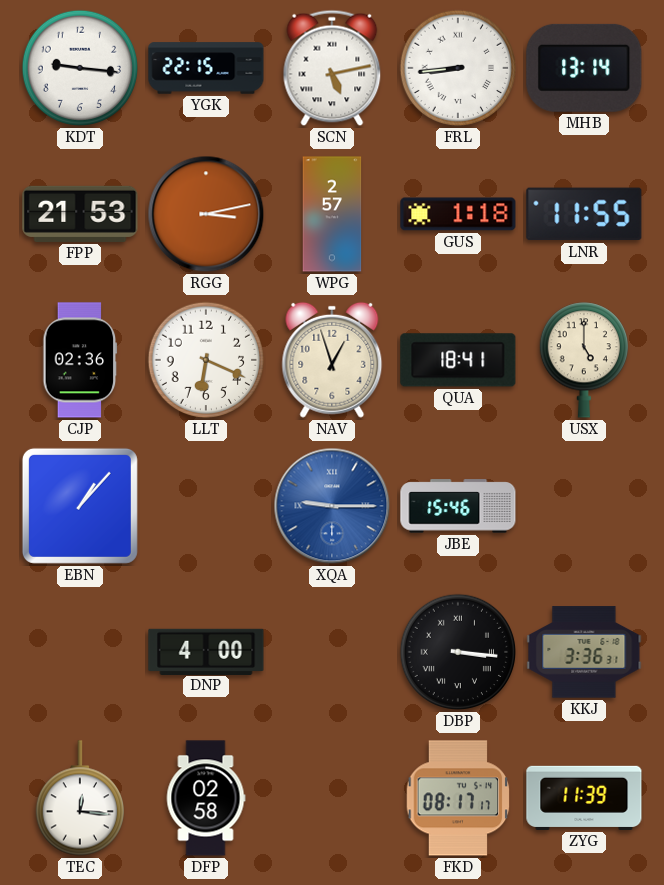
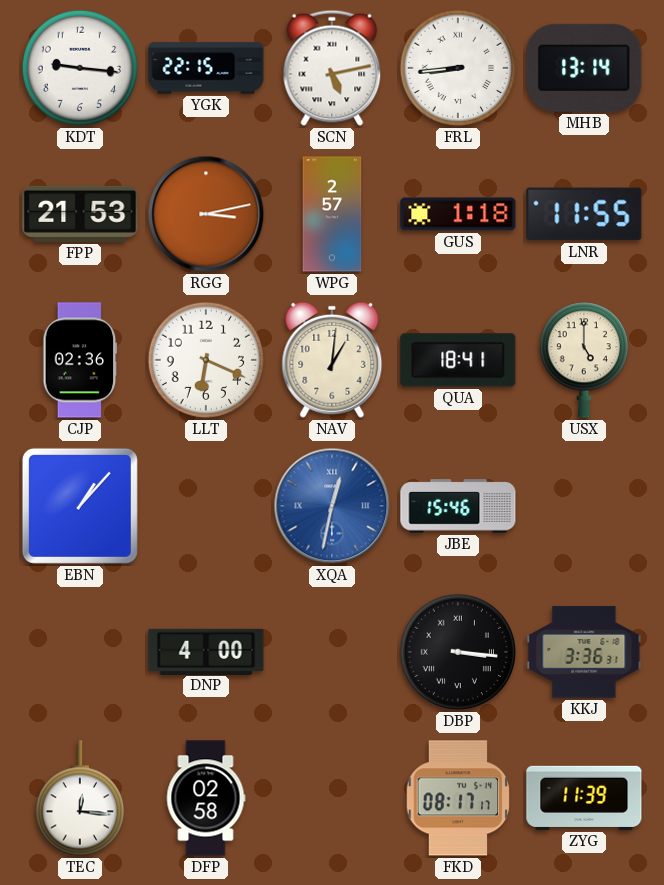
NAV: 12:57 -> 1:01 (332, 360)
XQA: 9:15 -> 12:32 (332, 506)
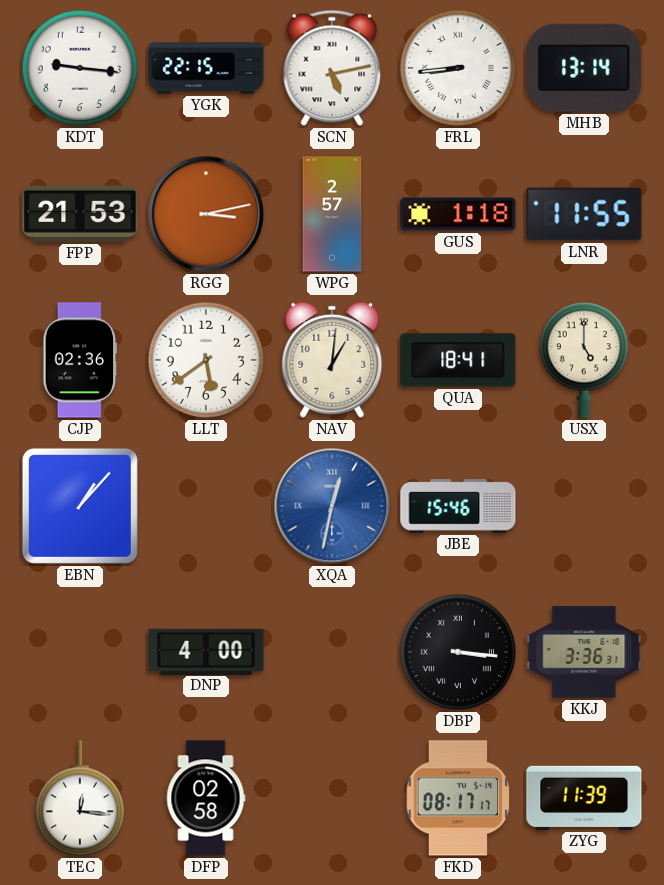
LLT: 6:19 -> 5:39 (206, 360)
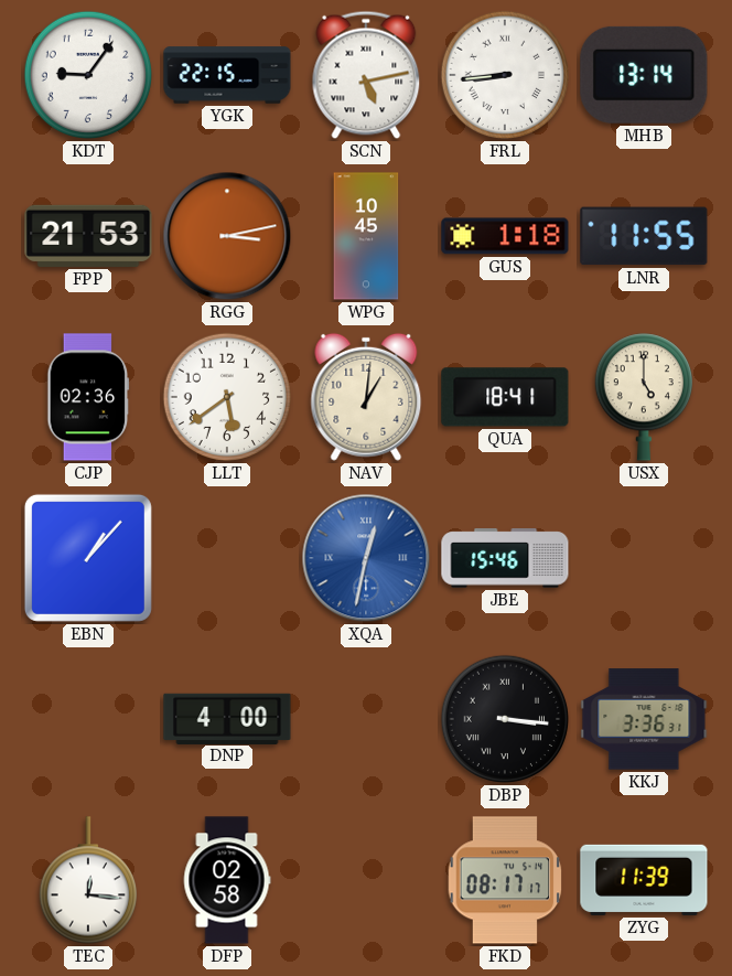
KDT: 9:16 -> 9:06 (88, 75)
WPG: 2:57 -> 10:45 (366, 236)
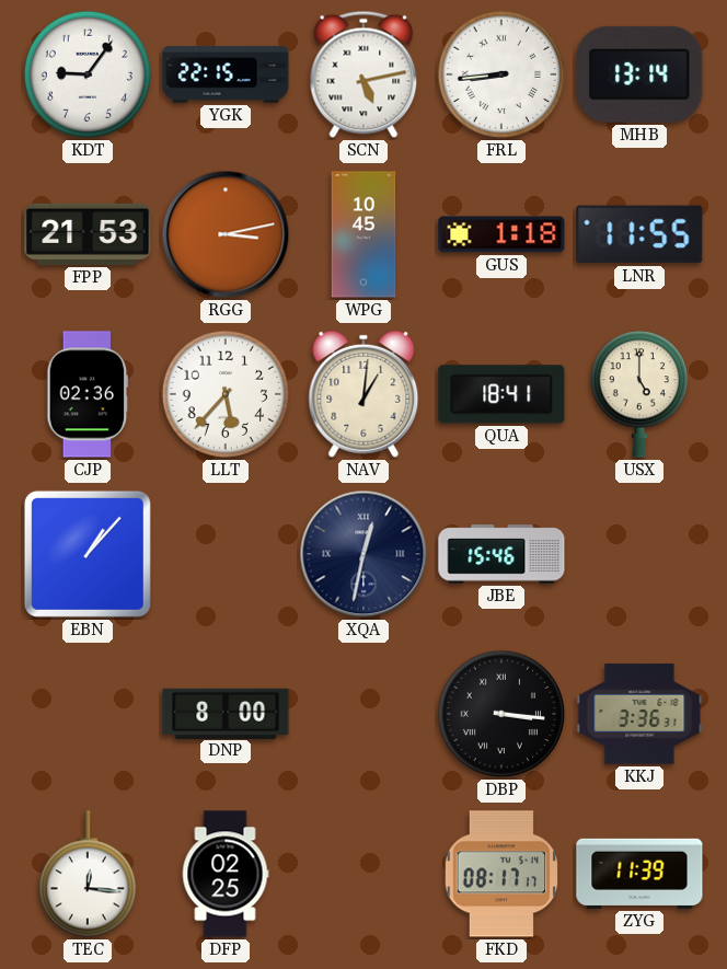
LLT: 5:39 -> 5:37 (226, 394)
XQA dial: blue -> navy (363, 554)
DNP: 4:00 -> 8:00 (226, 713)
DFP: 02:58 -> 02:25 (226, 874)
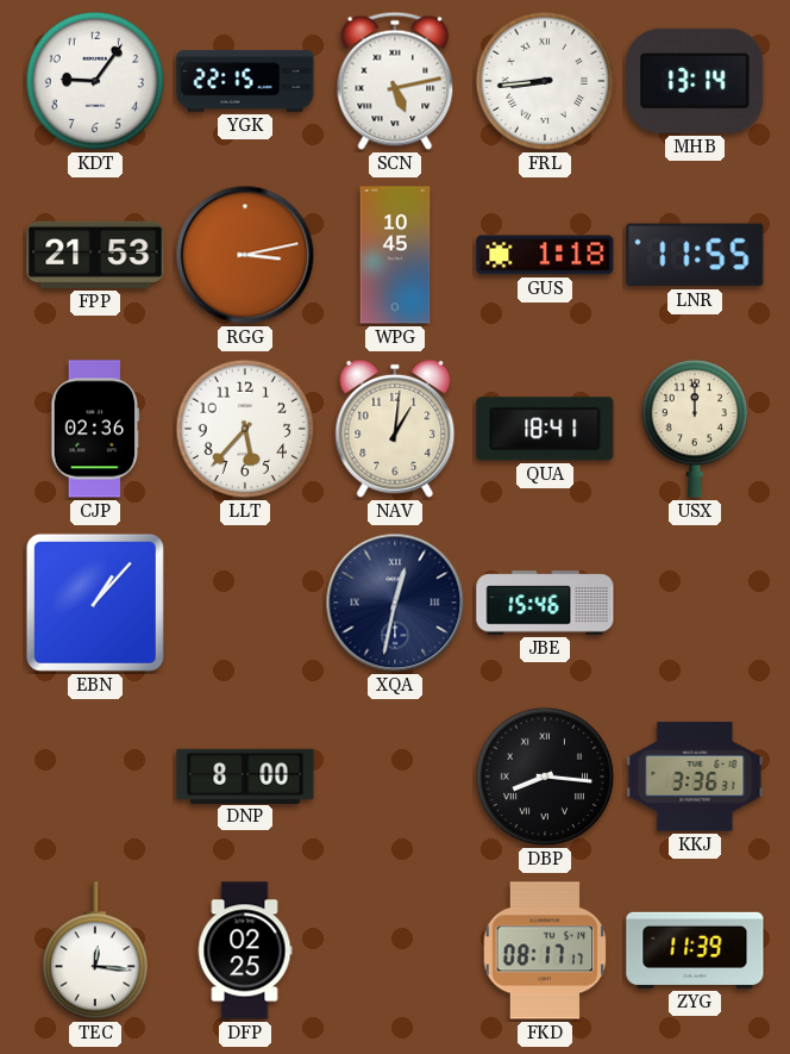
USX: 5:00 -> 12:00 (694, 429)
DBP: 3:16 -> 8:16 (545, 777)
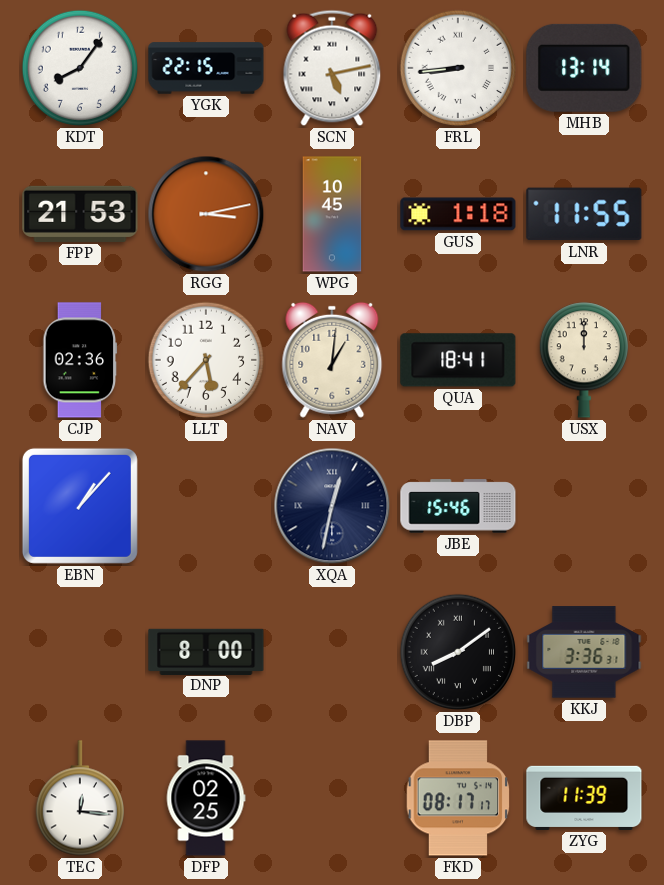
KDT: 9:06 -> 8:06 (80, 68)
DBP: 8:16 -> 8:09 (458, 652)
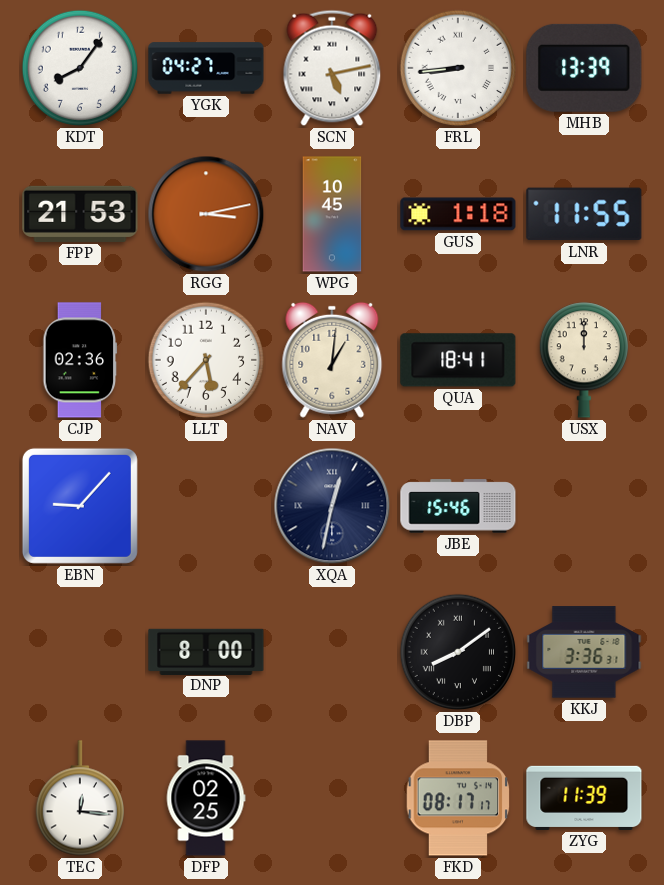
YGK: 22:15 -> 04:27 (206, 68)
MHB: 13:14 -> 13:39 (584, 68)
EBN: 1:07 -> 9:07 (80, 506)
